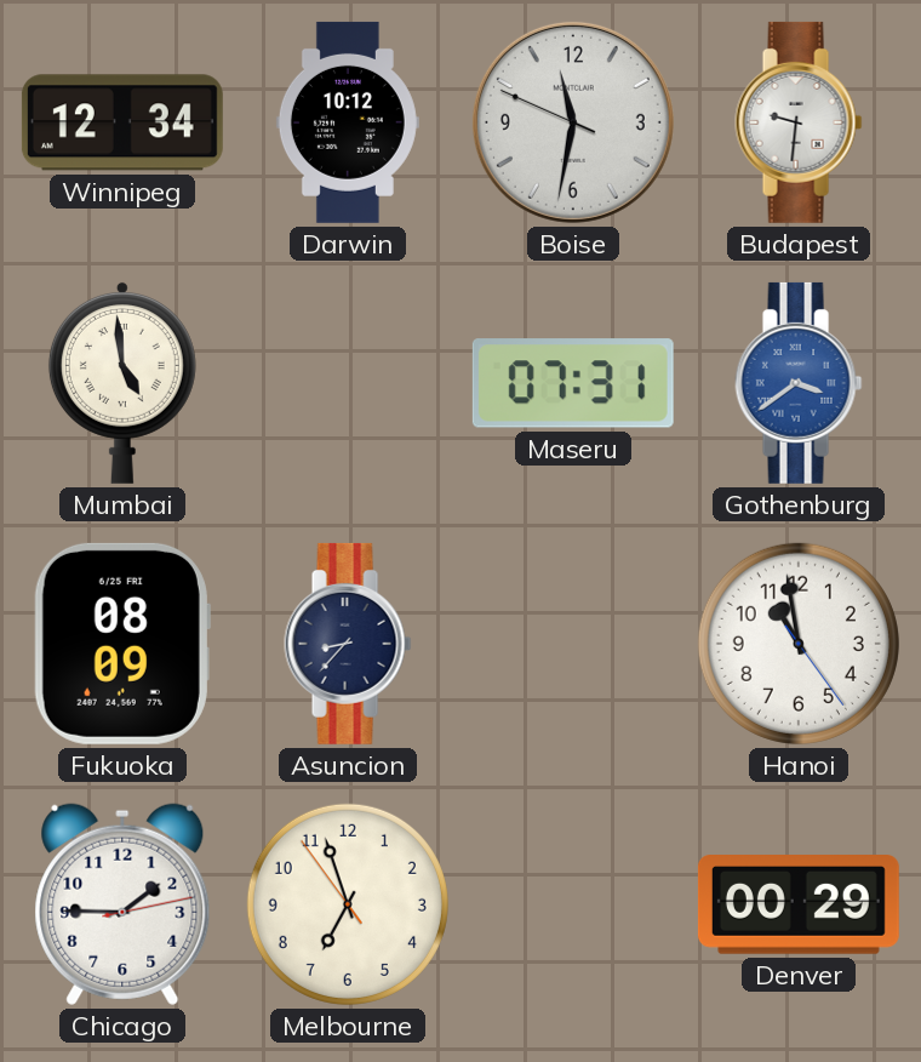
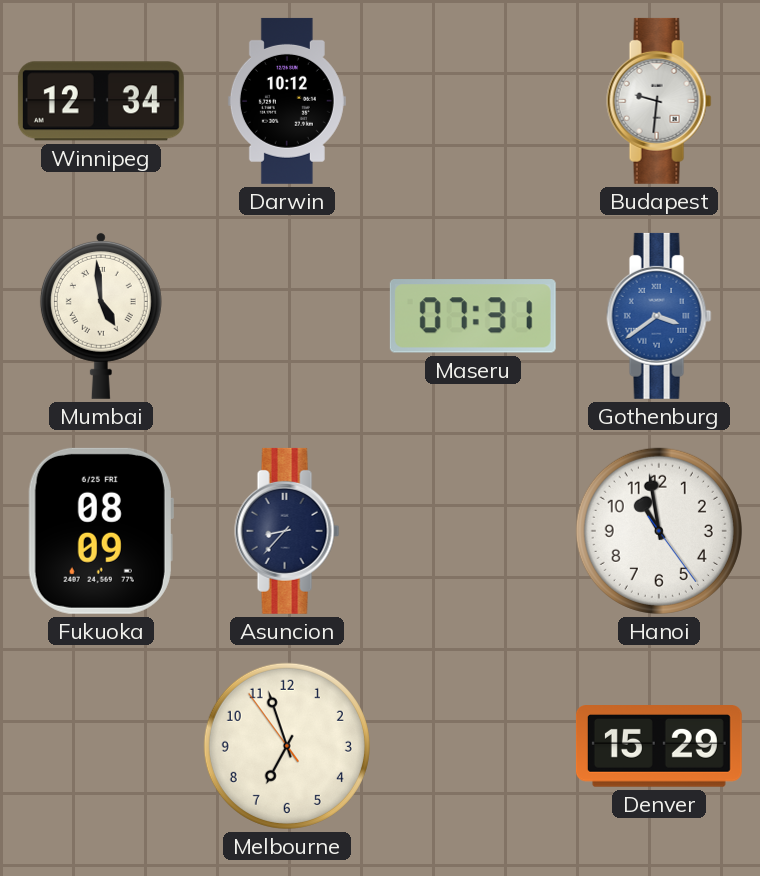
Boise: 11:31 -> none (573, 122)
Chicago: 1:45 -> none (122, 904)
Denver: 00:29 -> 15:29 (659, 747)
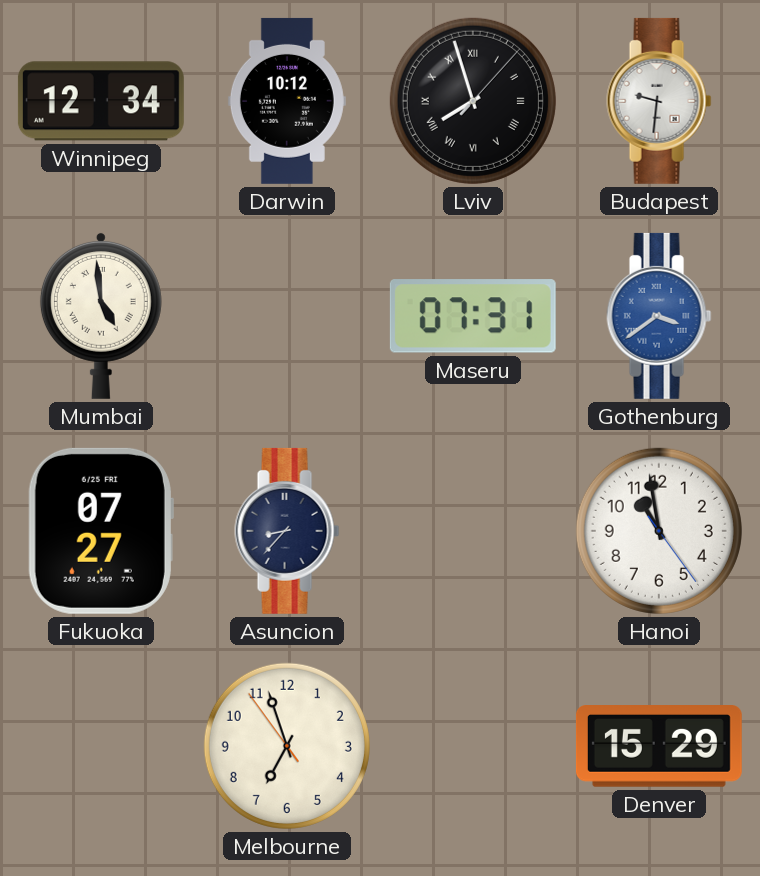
Lviv: none -> 7:57 (473, 101)
Fukuoka: 08:09 -> 07:27 (101, 531)
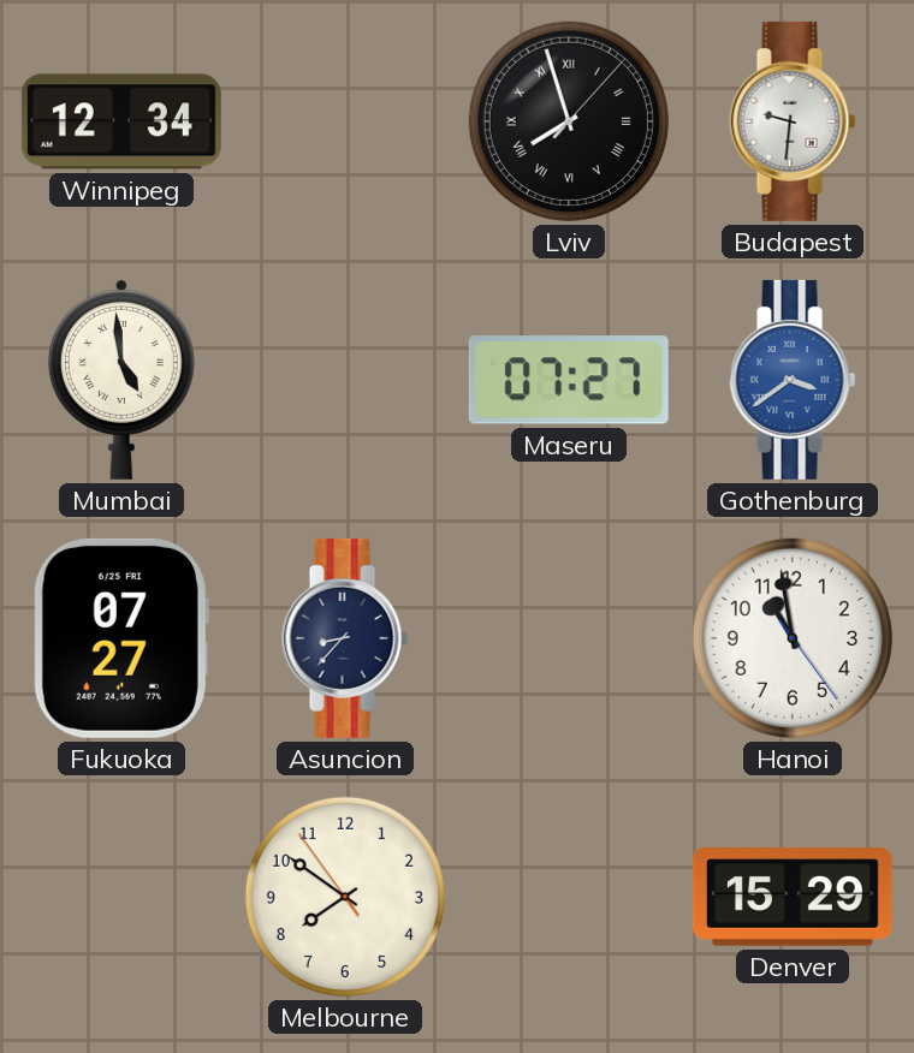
Darwin: 10:12 -> none (287, 101)
Maseru: 07:31 -> 07:27 (569, 380)
Melbourne: 6:56 -> 7:50 (345, 897)
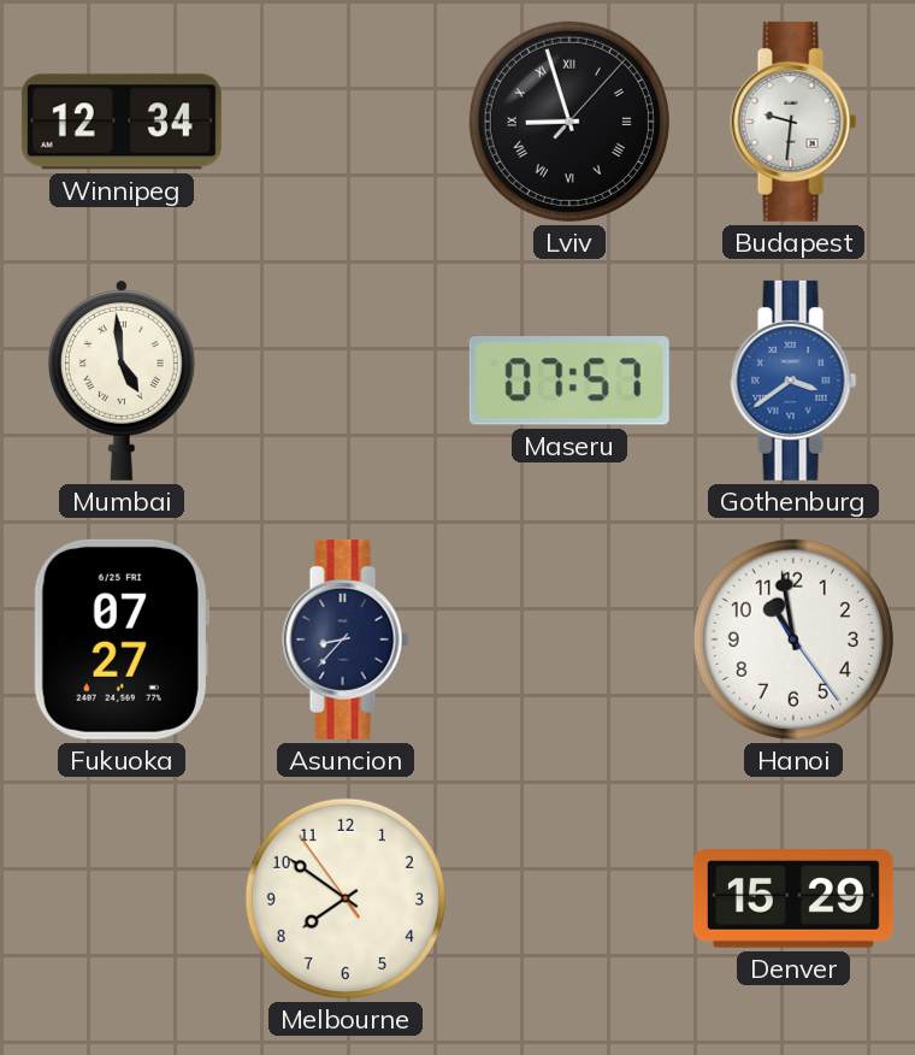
Lviv: 7:57 -> 8:57 (569, 122)
Maseru: 07:27 -> 07:57 (569, 381)
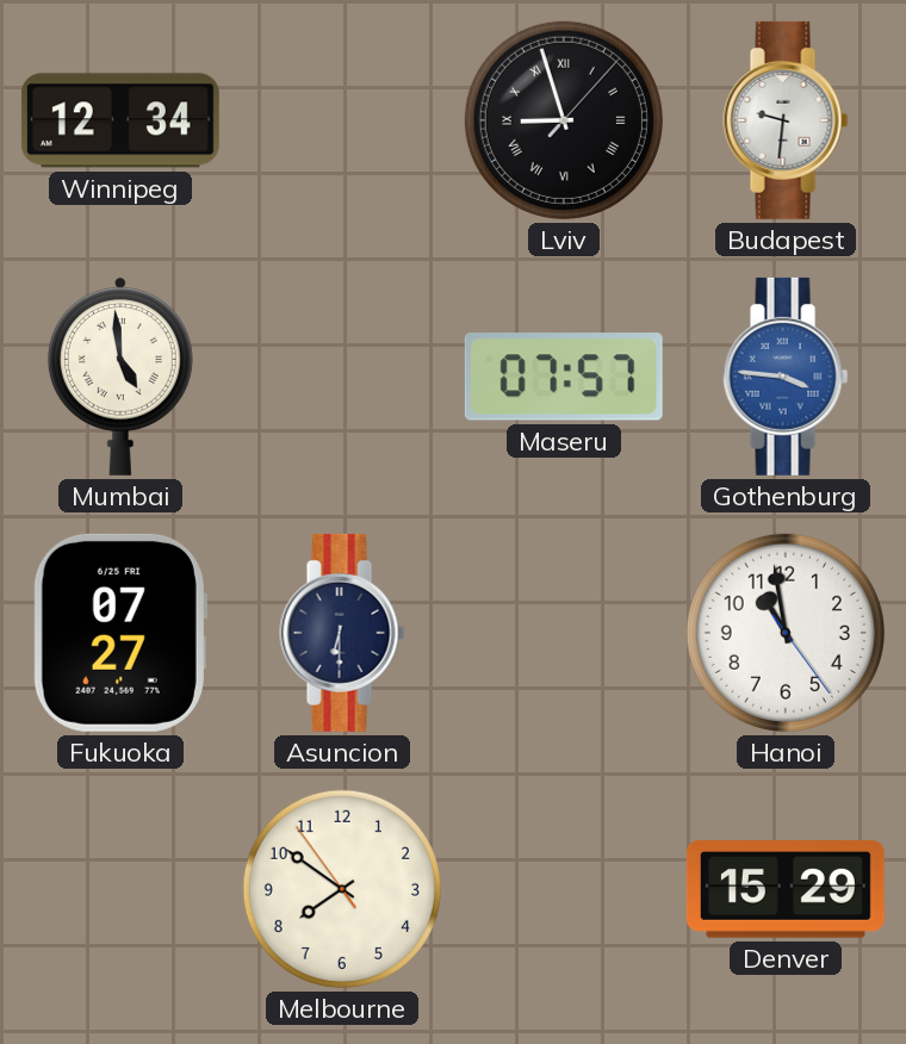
Gothenburg: 3:39 -> 3:46 (786, 377)
Asuncion: 8:37 -> 6:30 (342, 633)
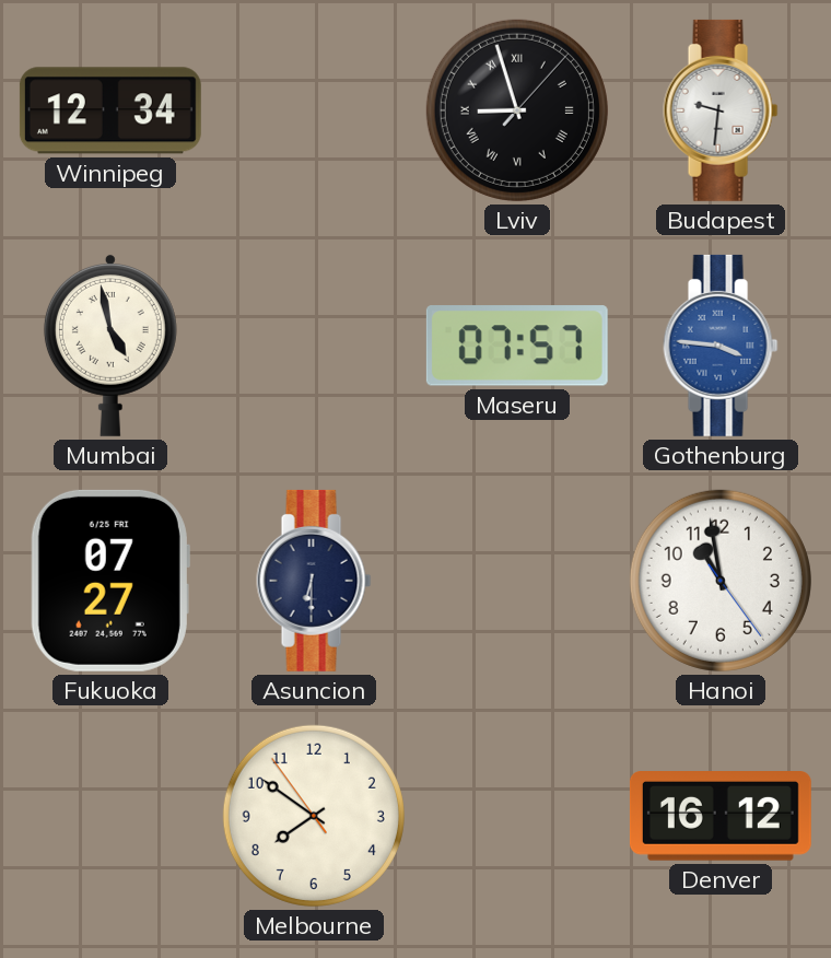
Mumbai: 4:59 -> 4:58 (110, 344)
Denver: 15:29 -> 16:12 (721, 817)
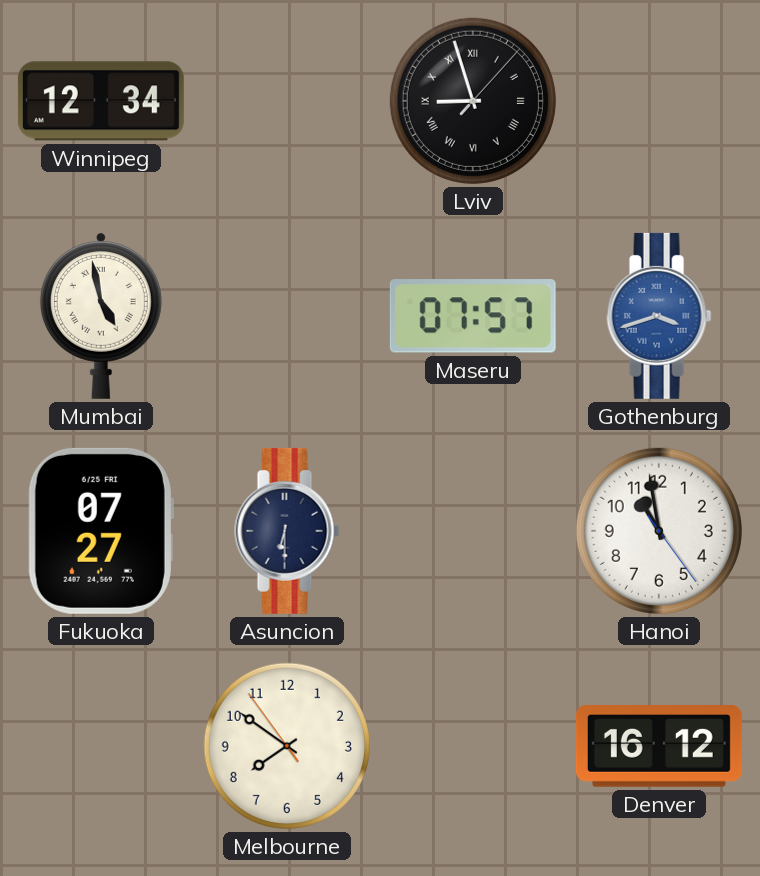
Budapest: 9:31 -> none (721, 110)
Gothenburg: 3:46 -> 3:42 (659, 316)
